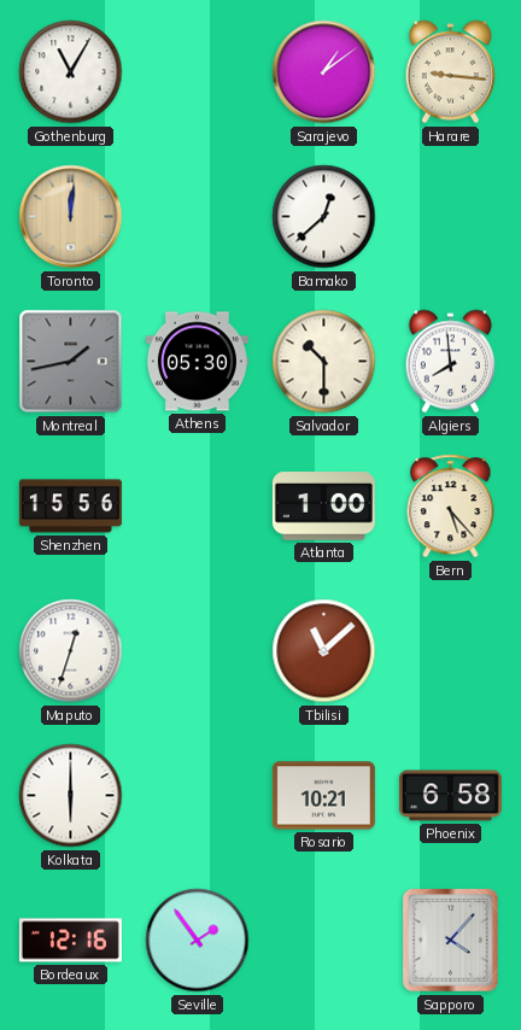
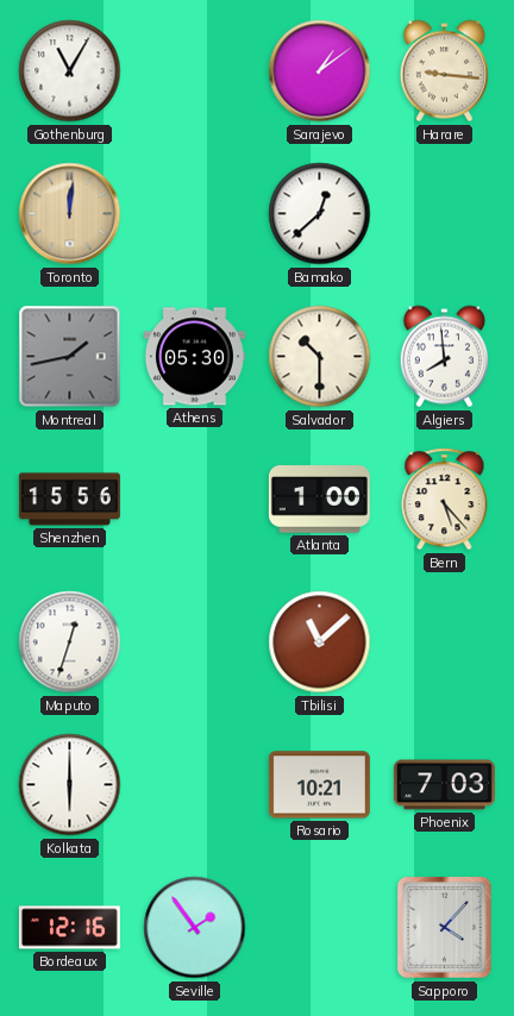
Phoenix: 6:58 -> 7:03 (444, 785)
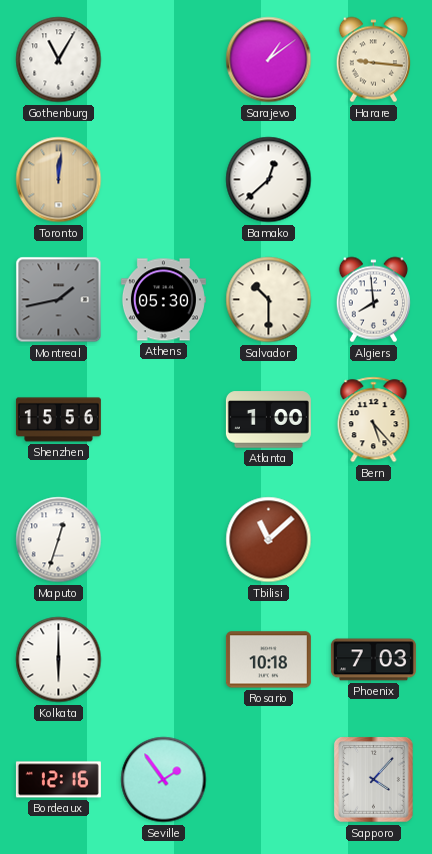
Rosario: 10:21 -> 10:18 (268, 660)
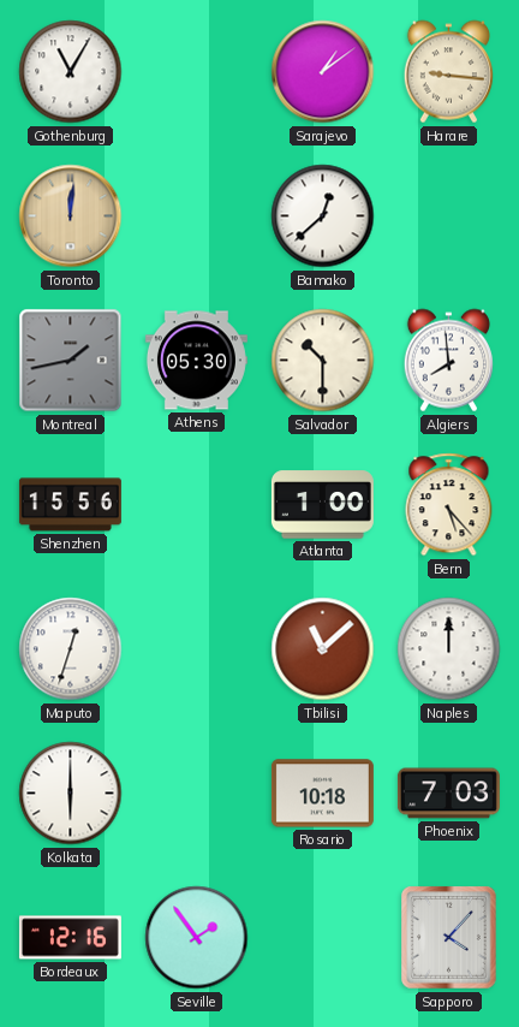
Naples: none -> 12:00 (449, 649)
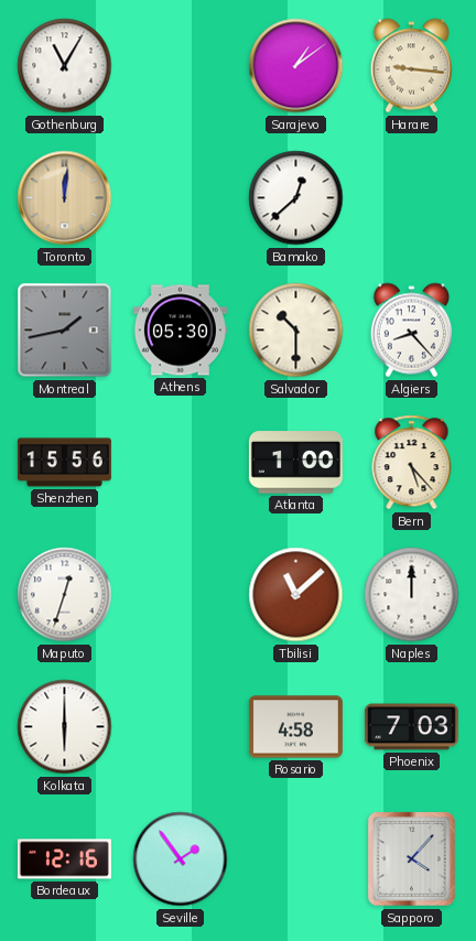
Algiers: 7:59 -> 8:23 (411, 331)
Rosario: 10:18 -> 4:58 (295, 727)
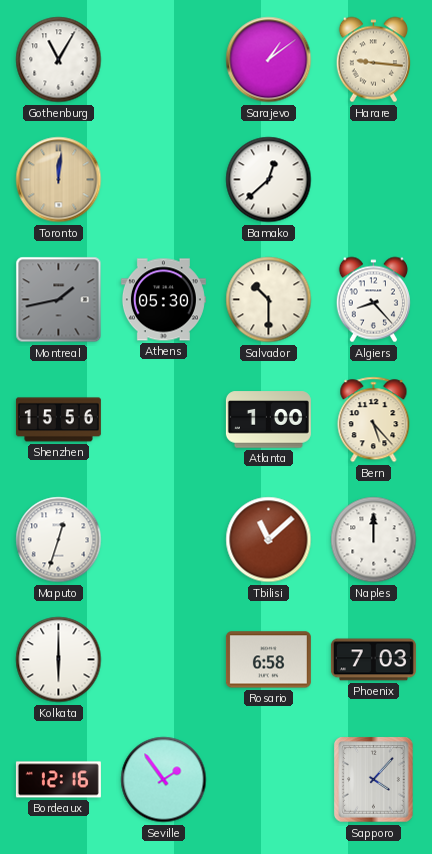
Rosario: 4:58 -> 6:58 (268, 660)
